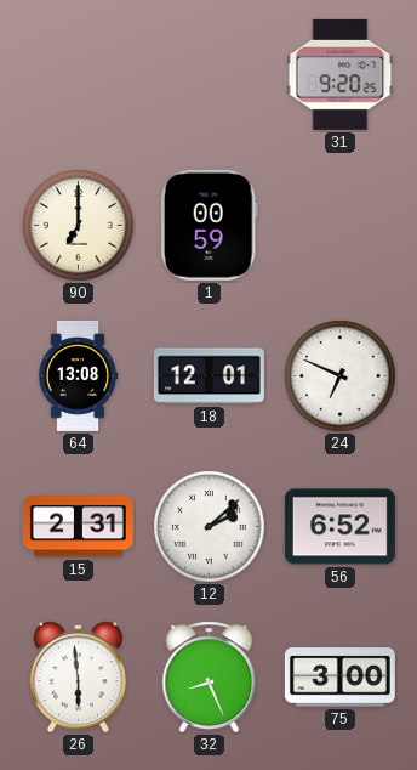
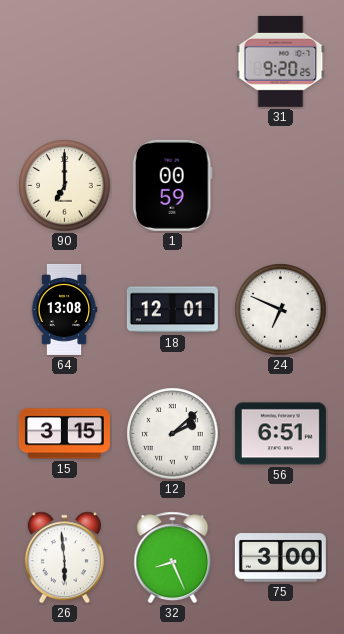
15: 2:31 -> 3:15 (64, 434)
56: 6:52 -> 6:51 (280, 434)
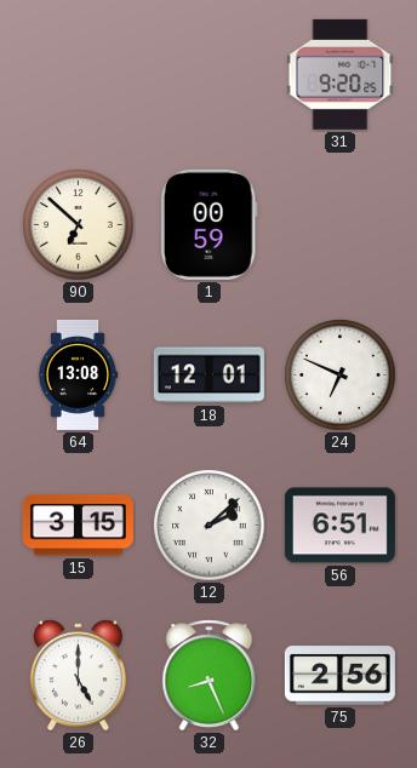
90: 7:00 -> 6:52 (79, 225)
26: 5:59 -> 5:00 (78, 676)
75: 3:00 -> 2:56 (339, 676)
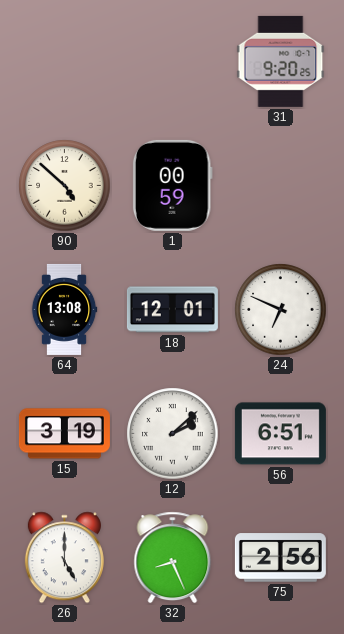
90: 6:52 -> 4:52 (65, 186)
15: 3:15 -> 3:19 (64, 434)
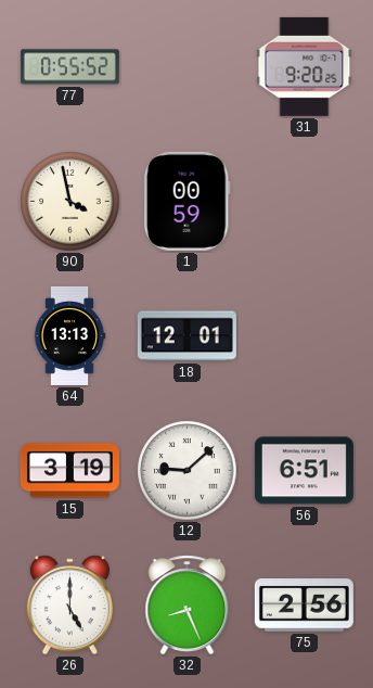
77: none -> 0:55 (69, 67)
90: 4:52 -> 3:58 (70, 202)
64: 13:08 -> 13:13 (69, 335)
24: 6:49 -> none (281, 310)
12: 2:08 -> 9:08 (188, 471)
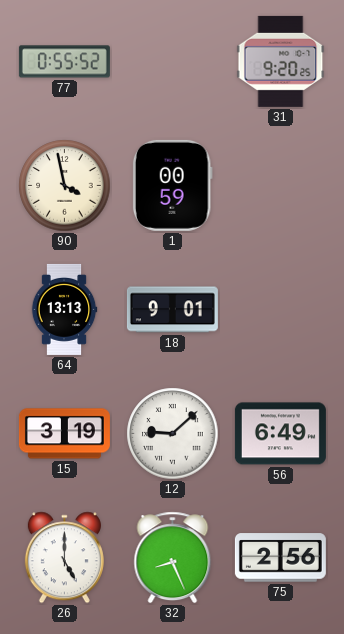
18: 12:01 -> 9:01 (172, 310)
56: 6:51 -> 6:49 (280, 434)
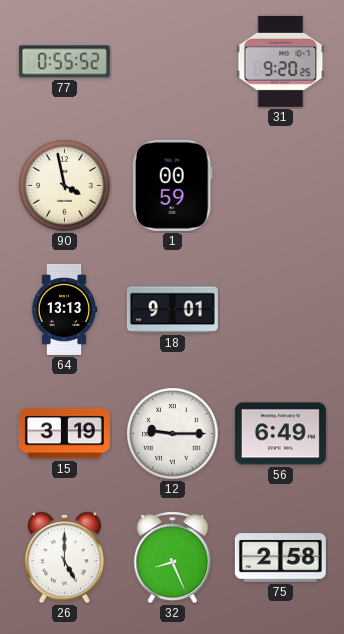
12: 9:08 -> 9:15 (173, 434)
75: 2:56 -> 2:58 (280, 558)
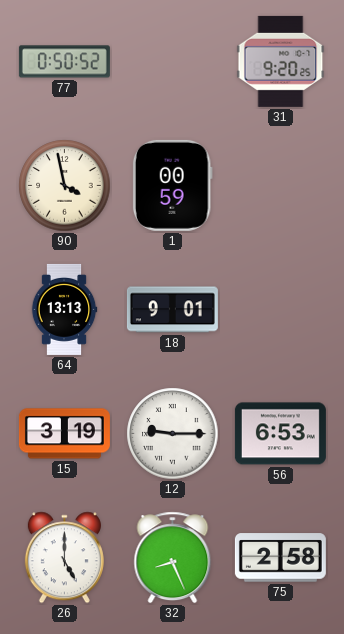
77: 0:55 -> 0:50 (64, 62)
56: 6:49 -> 6:53 (280, 434)
